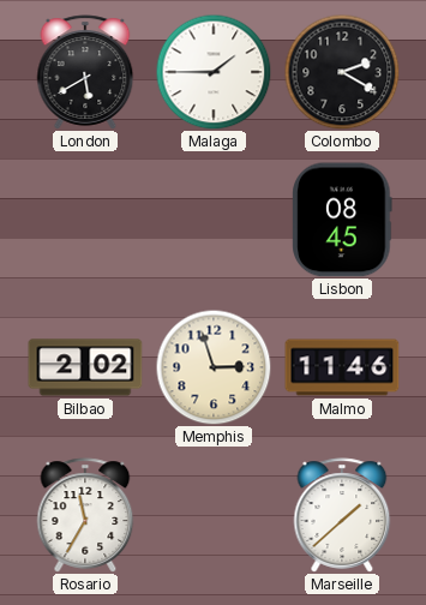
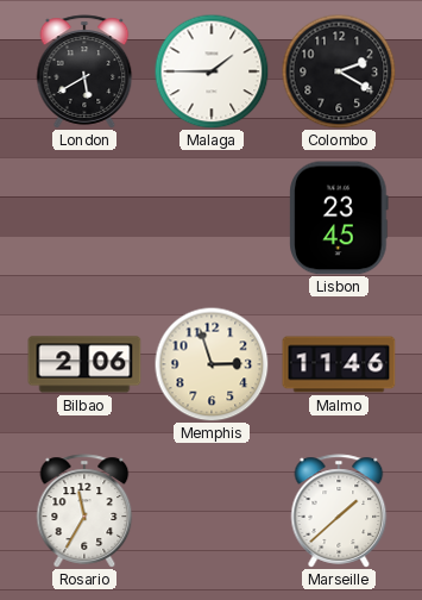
Lisbon: 08:45 -> 23:45 (339, 218)
Bilbao: 2:02 -> 2:06 (84, 364)
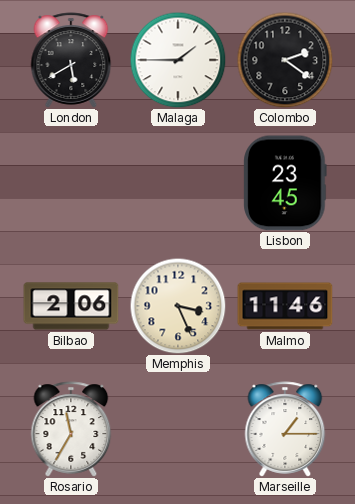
Colombo: 2:20 -> 2:21 (285, 60)
Memphis: 2:57 -> 3:26 (178, 306)
Marseille: 1:38 -> 1:15 (285, 429)
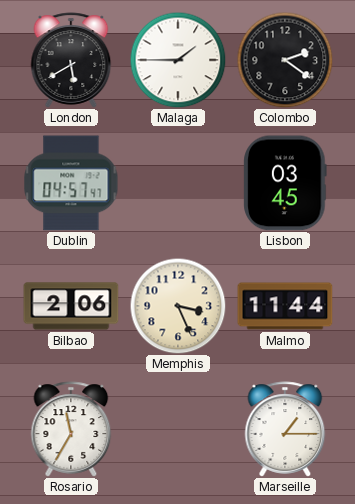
Dublin: none -> 04:57 (71, 183)
Lisbon: 23:45 -> 03:45 (285, 183)
Malmo: 11:46 -> 11:44 (285, 306)
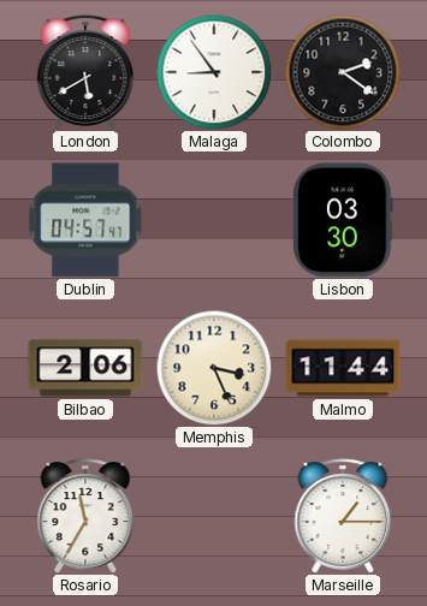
Malaga: 1:45 -> 8:54 (214, 72)
Lisbon: 03:45 -> 03:30 (343, 220)
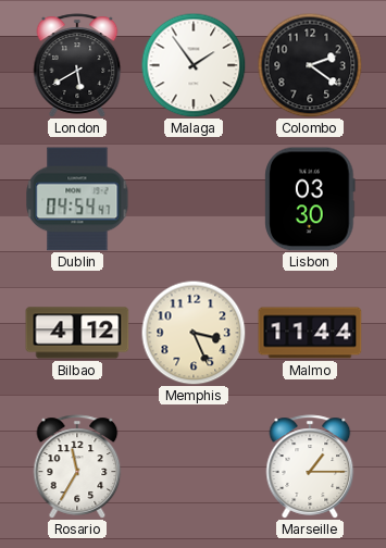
Malaga: 8:54 -> 1:54 (194, 65)
Dublin: 04:57 -> 04:54 (77, 199)
Bilbao: 2:06 -> 4:12 (77, 333)
